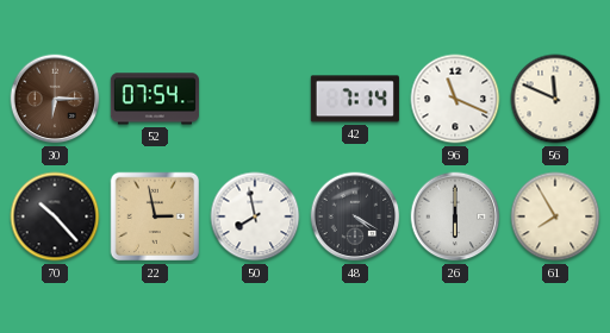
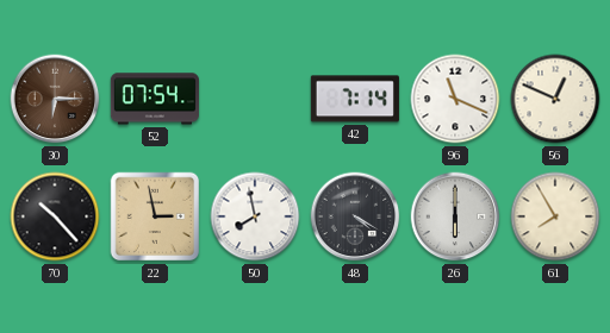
56: 11:49 -> 12:49 (555, 99)
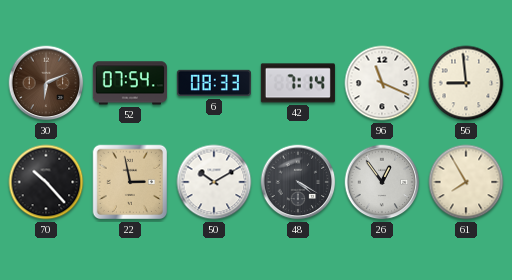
30: 6:15 -> 6:11 (46, 83)
6: none -> 08:33 (214, 83)
56: 12:49 -> 8:59 (466, 83)
50: 7:58 -> 10:10 (214, 182)
26: 6:00 -> 12:54 (382, 182)
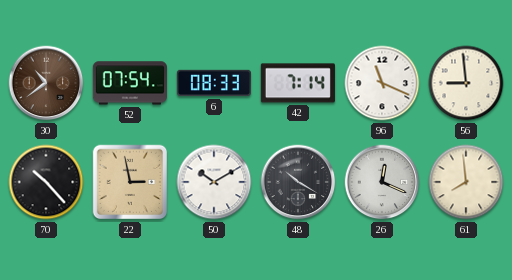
30: 6:11 -> 10:39 (46, 83)
48: 4:20 -> 10:20 (298, 182)
26: 12:54 -> 12:19 (382, 182)
61: 7:55 -> 7:59 (466, 182)
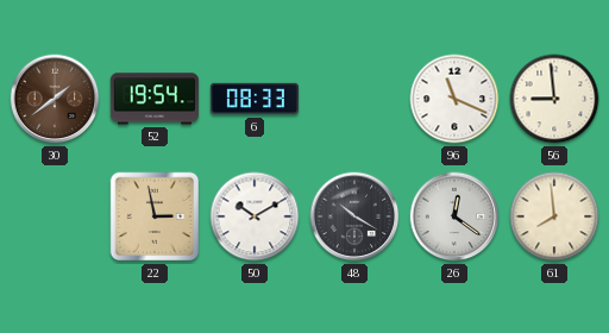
30: 10:39 -> 1:39 (55, 99)
52: 07:54 -> 19:54 (155, 99)
42: 7:14 -> none (298, 83)
70: 10:23 -> none (46, 182)
26: 12:19 -> 12:21 (454, 216)
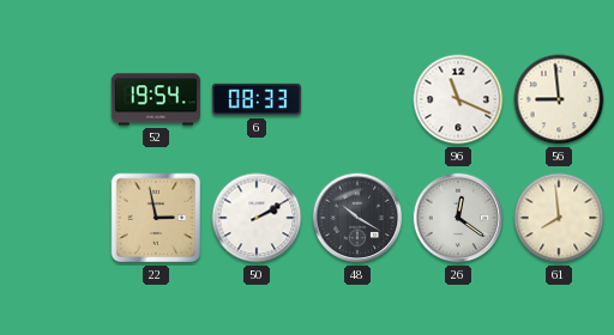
30: 1:39 -> none (55, 99)
50: 10:10 -> 2:10 (257, 218)
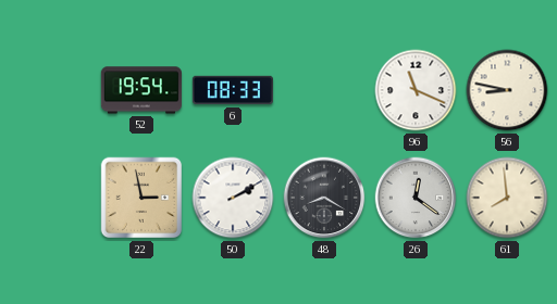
56: 8:59 -> 8:47 (507, 90)
48: 10:20 -> 8:20 (324, 198)
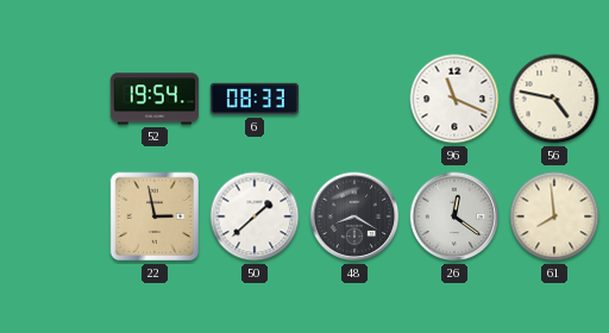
56: 8:47 -> 4:47 (554, 99)
50: 2:10 -> 1:38 (255, 216)
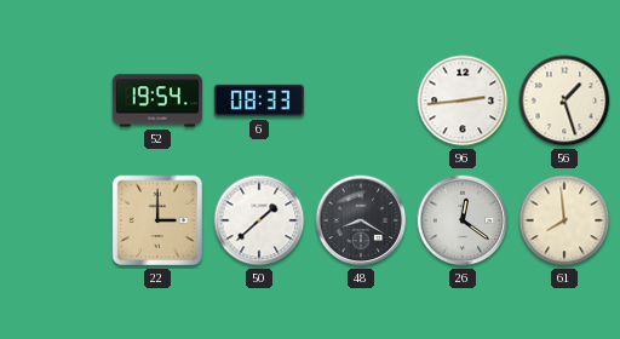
96: 11:19 -> 2:44 (463, 100)
56: 4:47 -> 1:27 (564, 100)
22: 2:58 -> 3:00 (157, 220)
